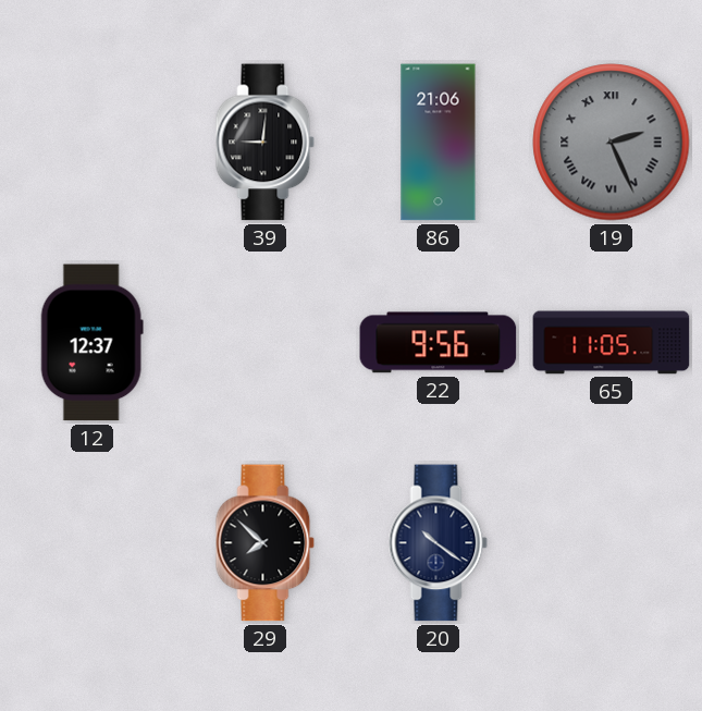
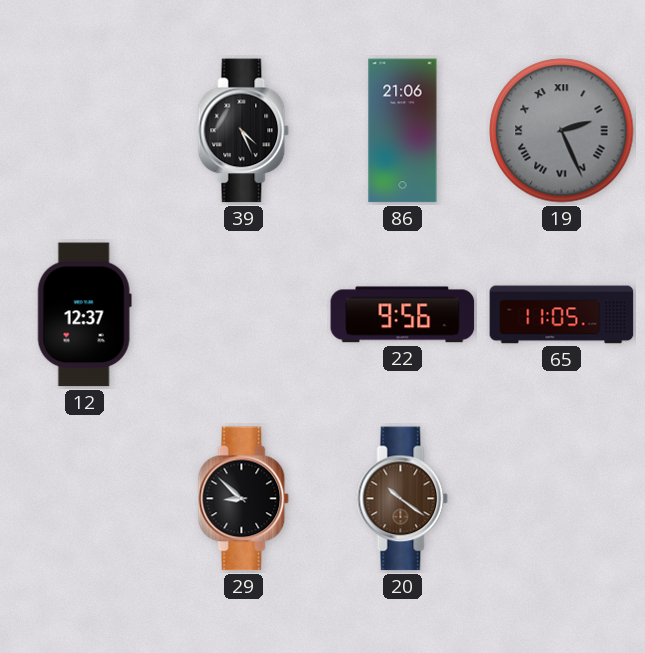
39: 9:01 -> 4:26 (244, 131)
29: 7:52 -> 8:52 (244, 499)
20 dial: navy -> brown (403, 499)
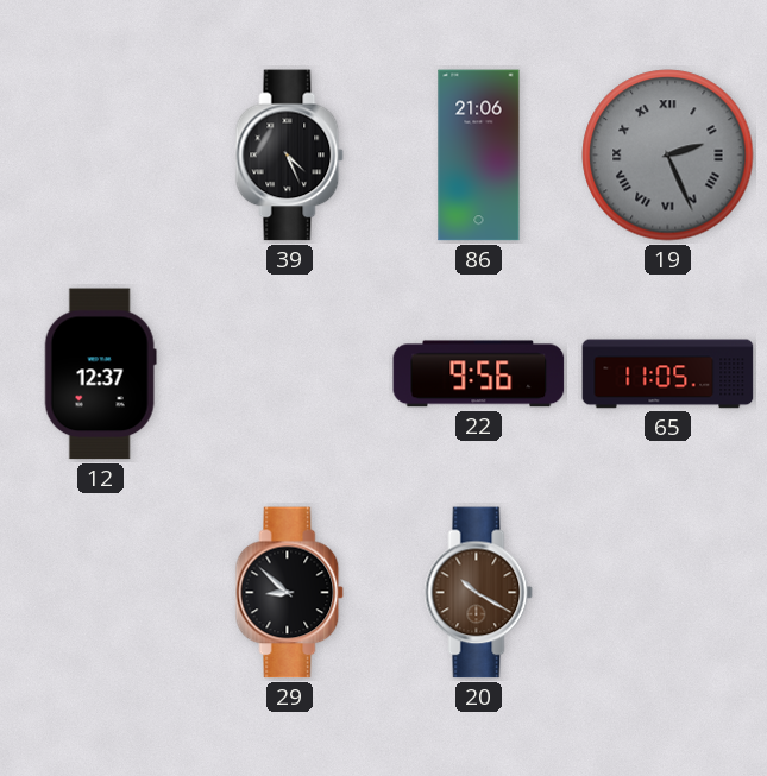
20: 10:21 -> 10:20 (479, 593)
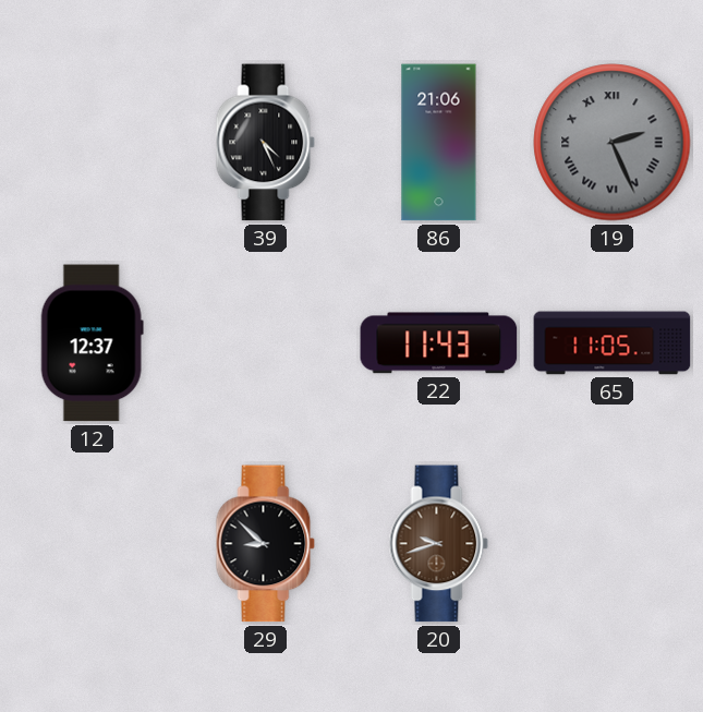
22: 9:56 -> 11:43 (439, 343)
20: 10:20 -> 9:42 (439, 544)
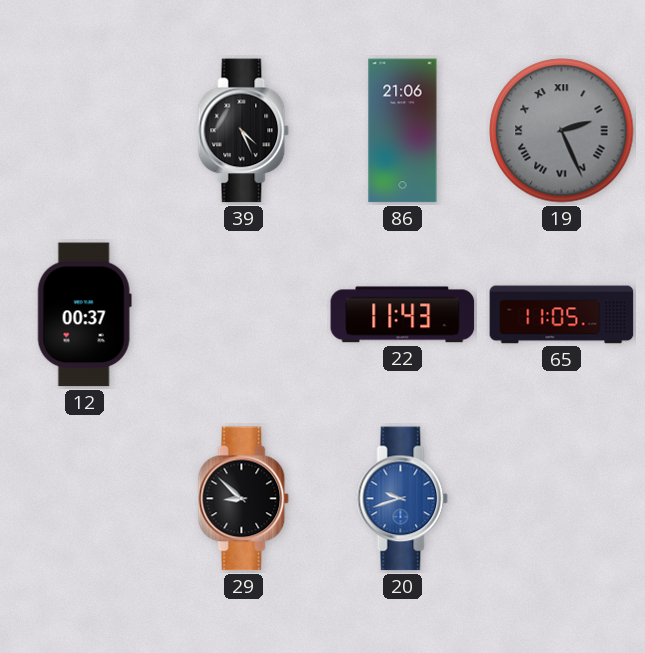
12: 12:37 -> 00:37 (84, 315)
20 dial: brown -> blue (403, 499)
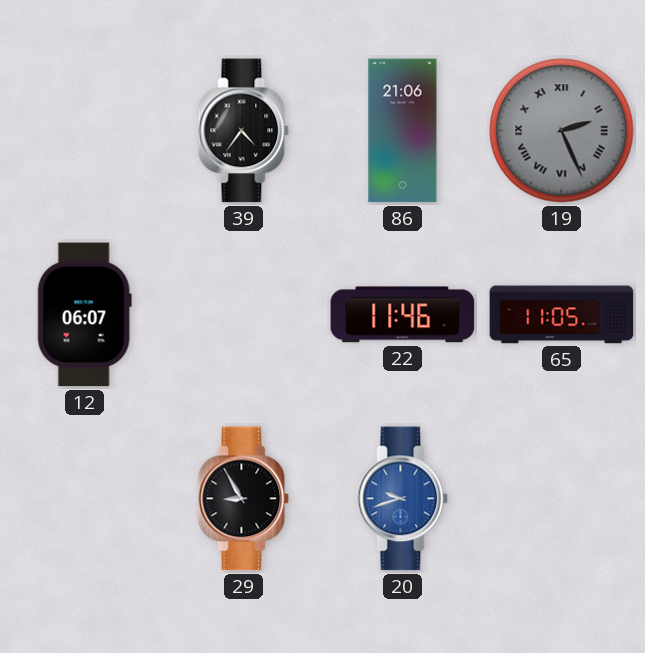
39: 4:26 -> 4:36 (244, 131)
12: 00:37 -> 06:07 (84, 315)
22: 11:43 -> 11:46 (403, 315)
29: 8:52 -> 8:55 (244, 499)
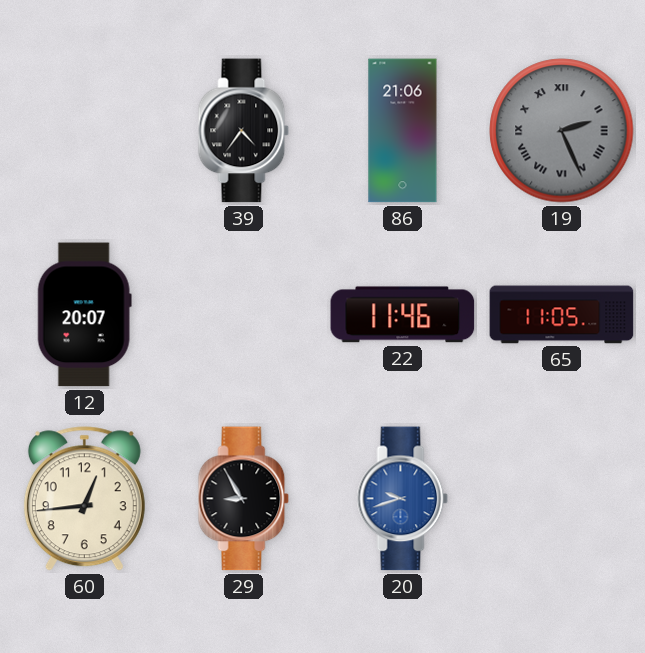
12: 06:07 -> 20:07 (84, 315)
60: none -> 12:44 (84, 499)
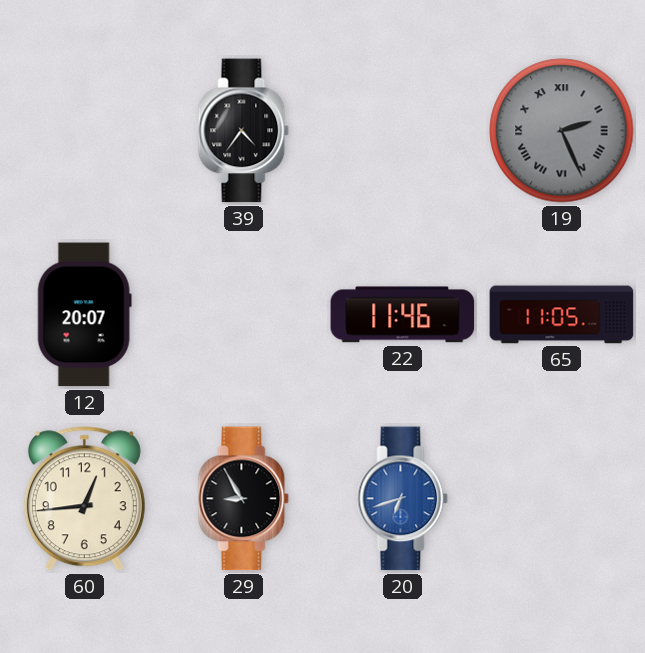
86: 21:06 -> none (403, 131)
20: 9:42 -> 6:42 (403, 499)
